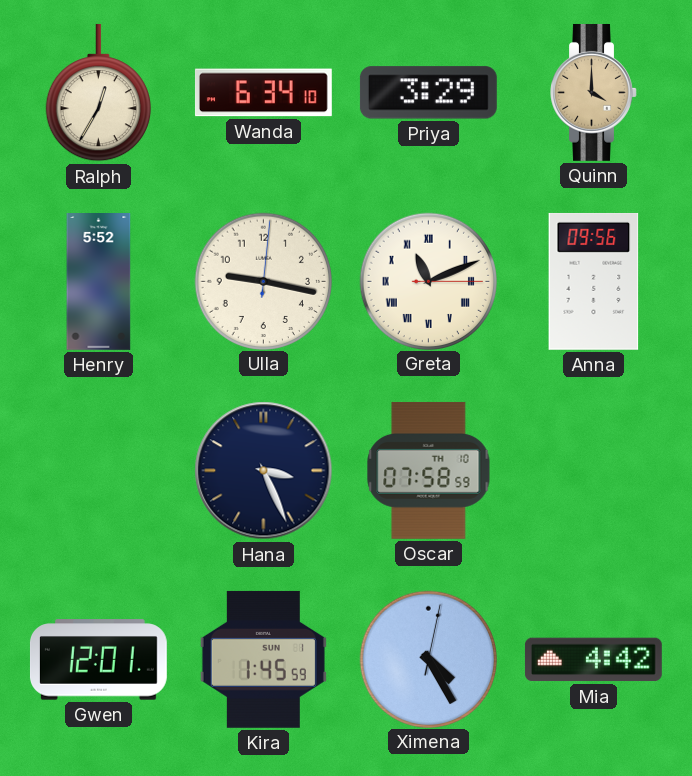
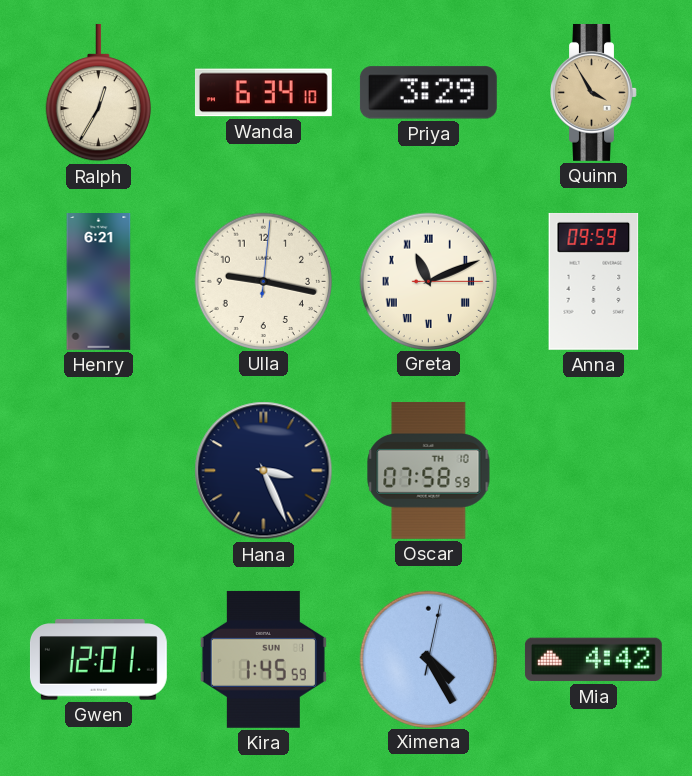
Quinn: 4:00 -> 3:55 (594, 92)
Henry: 5:52 -> 6:21 (99, 282)
Anna: 09:56 -> 09:59 (594, 281)
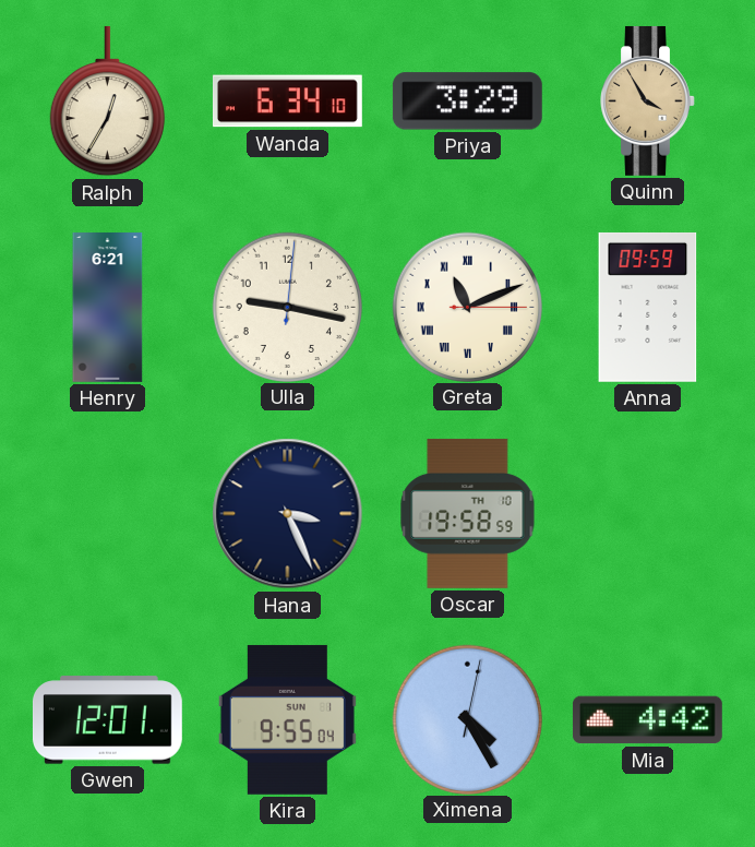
Oscar: 07:58 -> 19:58 (468, 513)
Kira: 1:45 -> 9:55 (287, 719)
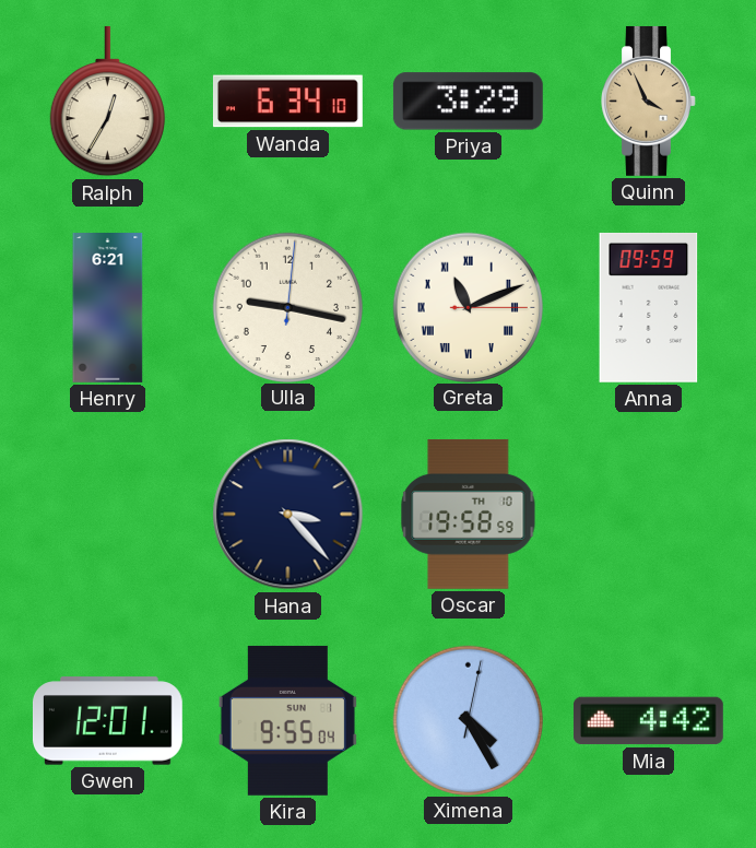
Quinn: 3:55 -> 3:56 (649, 101)
Hana: 3:26 -> 3:23 (288, 515)
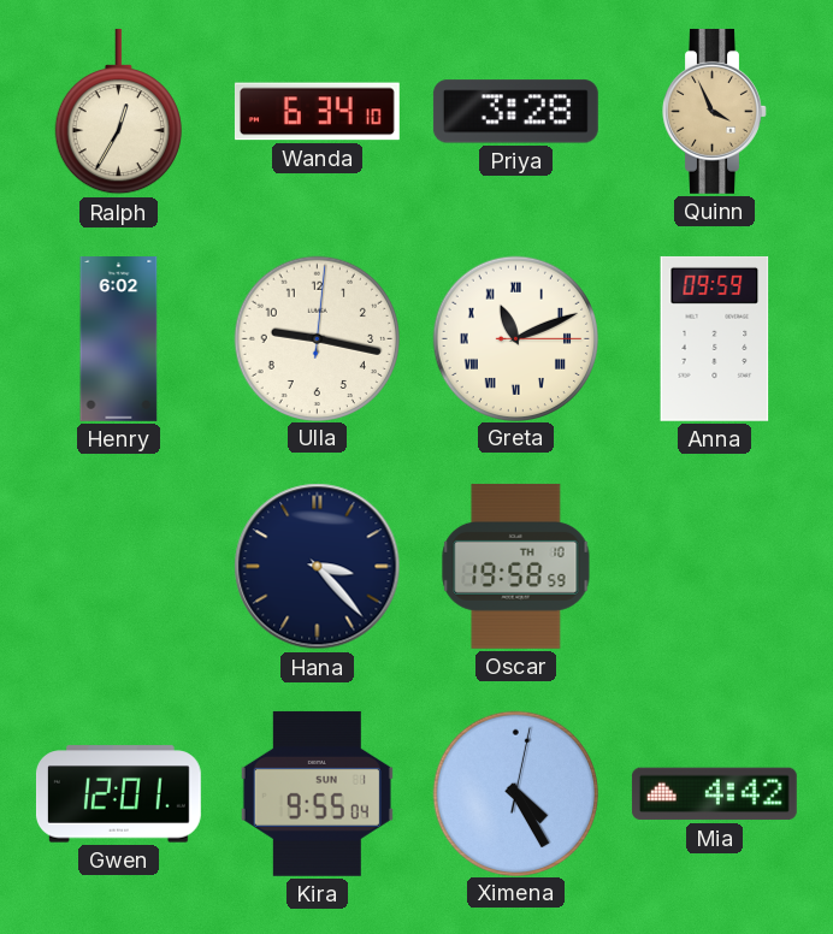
Priya: 3:29 -> 3:28 (515, 112)
Henry: 6:21 -> 6:02 (119, 339)
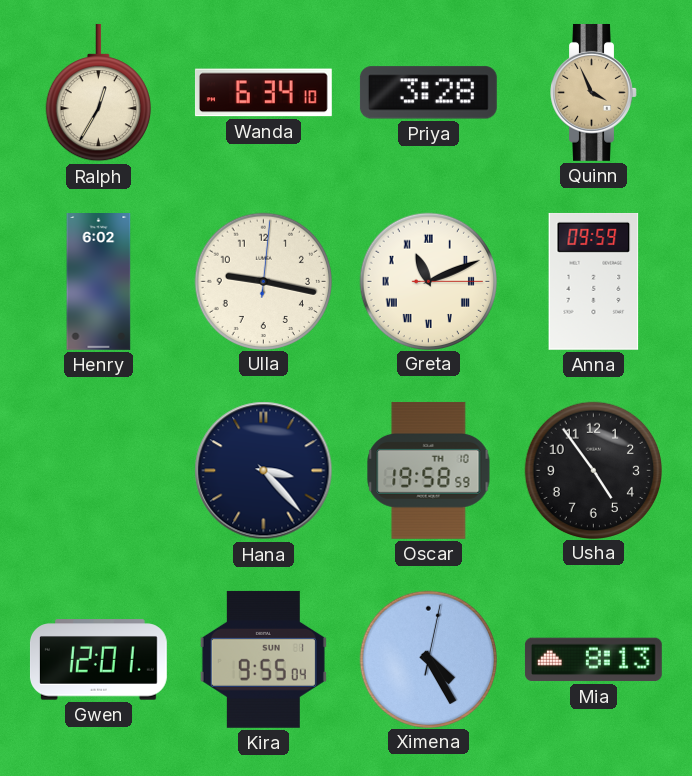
Usha: none -> 4:54 (593, 470)
Mia: 4:42 -> 8:13 (593, 660)
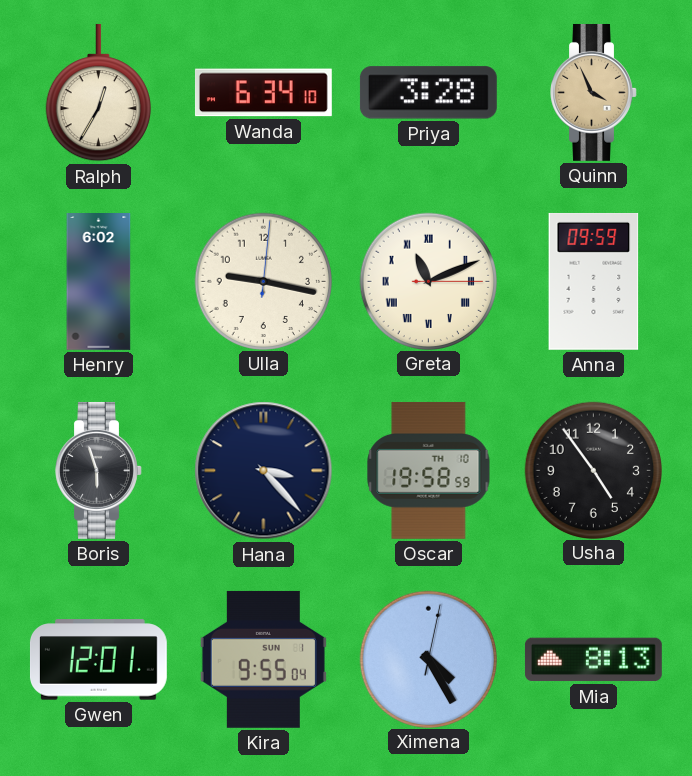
Boris: none -> 5:57 (99, 470)
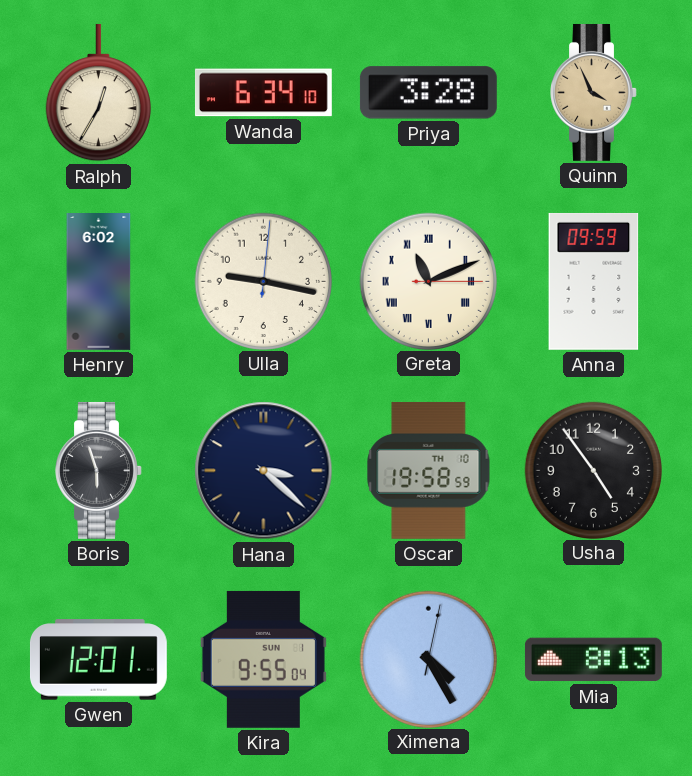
Hana: 3:23 -> 3:22 (264, 471)
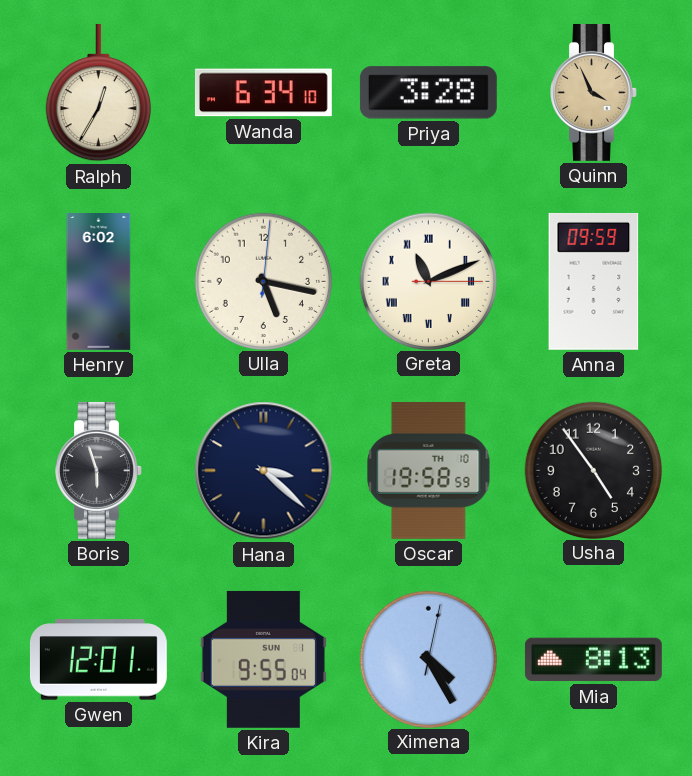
Ulla: 9:17 -> 5:17 (263, 281)
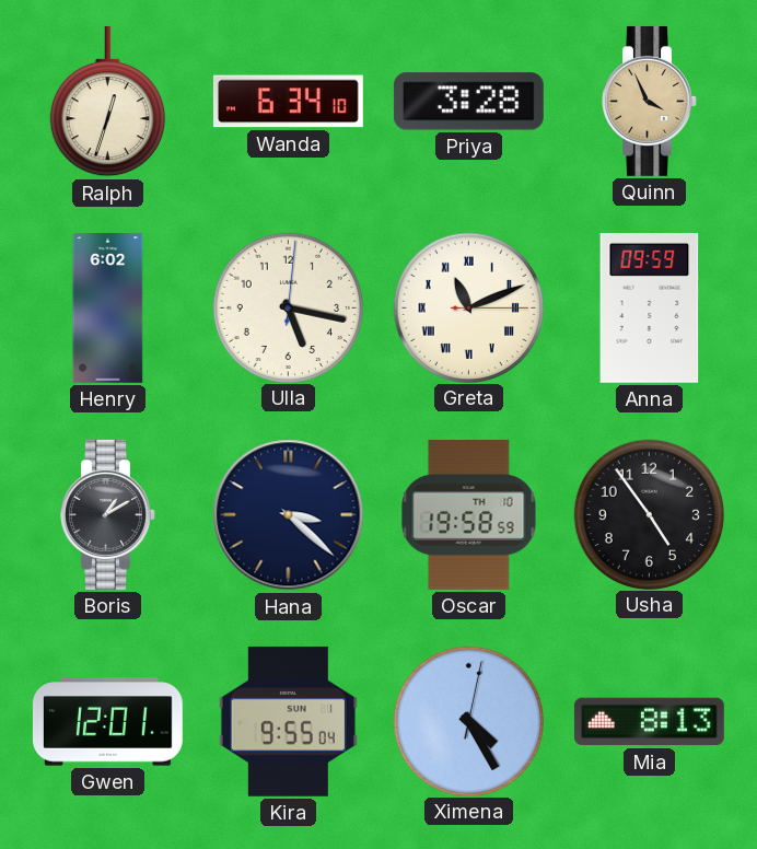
Ralph: 12:35 -> 12:33 (107, 102)
Boris: 5:57 -> 1:10 (108, 514)
